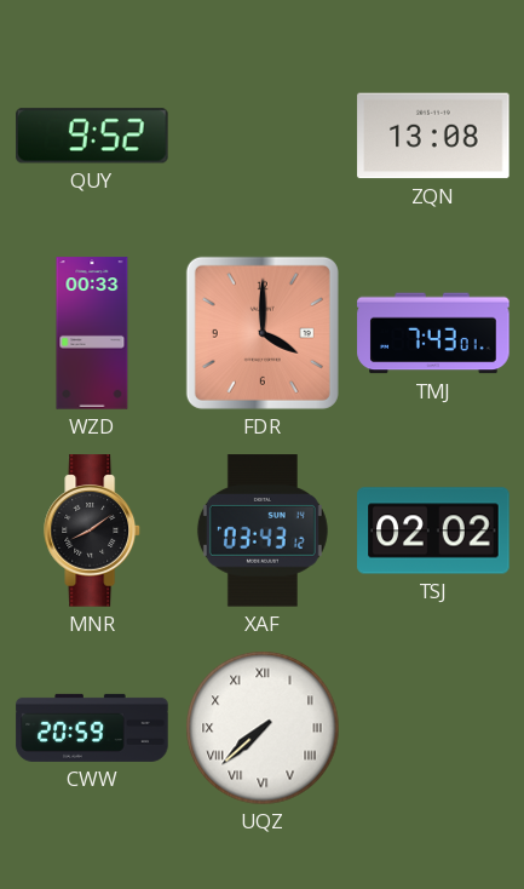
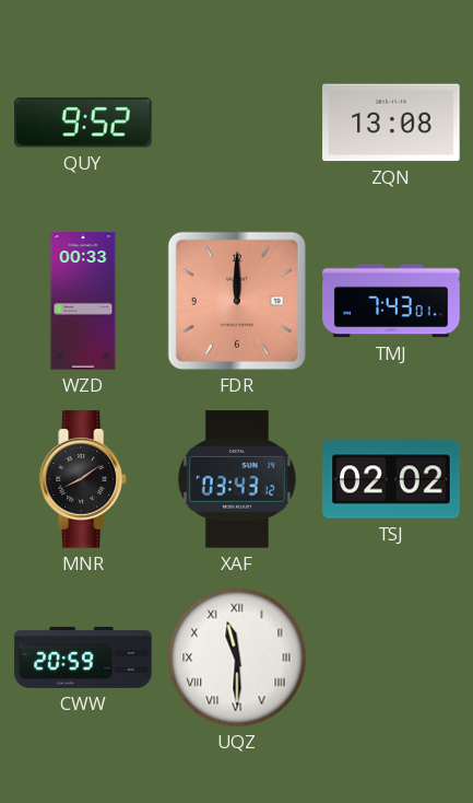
FDR: 4:00 -> 12:00 (237, 301)
UQZ: 7:38 -> 11:30 (237, 657)
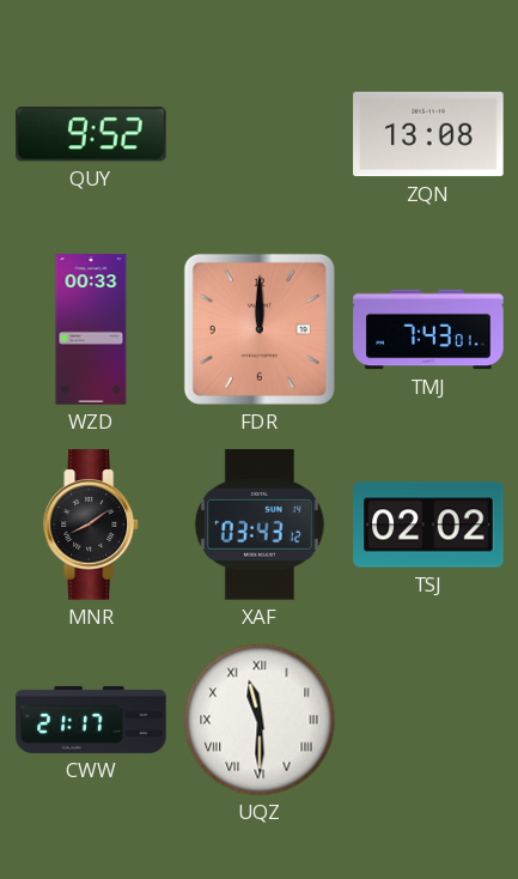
CWW: 20:59 -> 21:17 (91, 720)
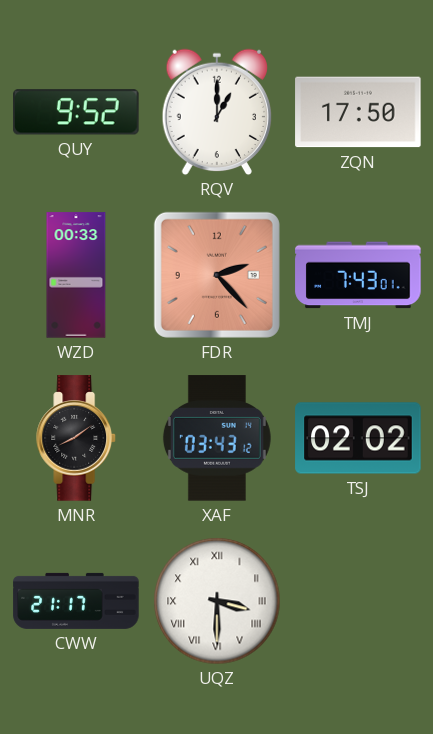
RQV: none -> 1:00 (216, 112)
ZQN: 13:08 -> 17:50 (358, 112)
FDR: 12:00 -> 2:23 (217, 275)
UQZ: 11:30 -> 3:30 (217, 601)
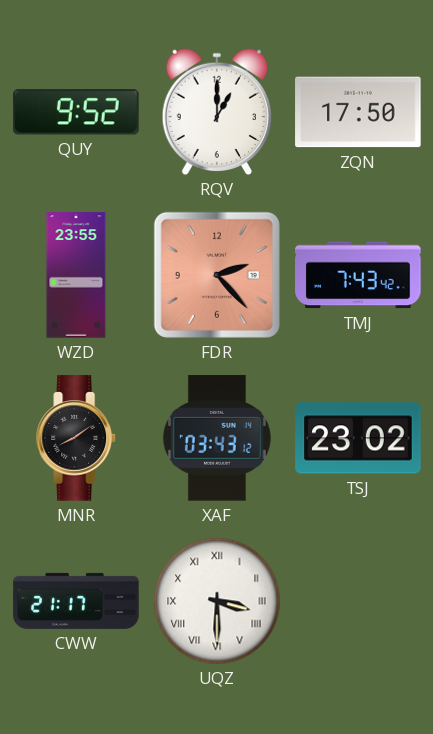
WZD: 00:33 -> 23:55 (76, 275)
TMJ: 7:43:01 -> 7:43:42 (358, 275)
TSJ: 02:02 -> 23:02 (358, 438)
